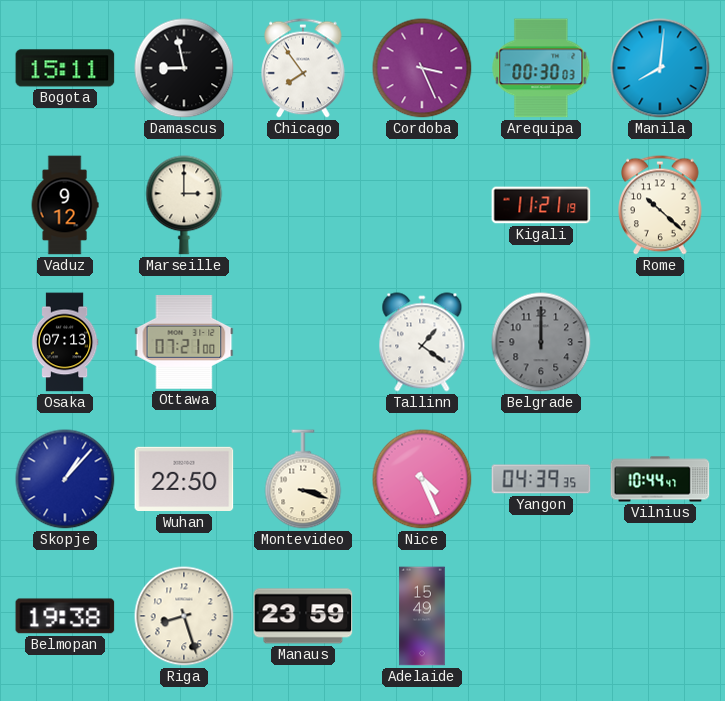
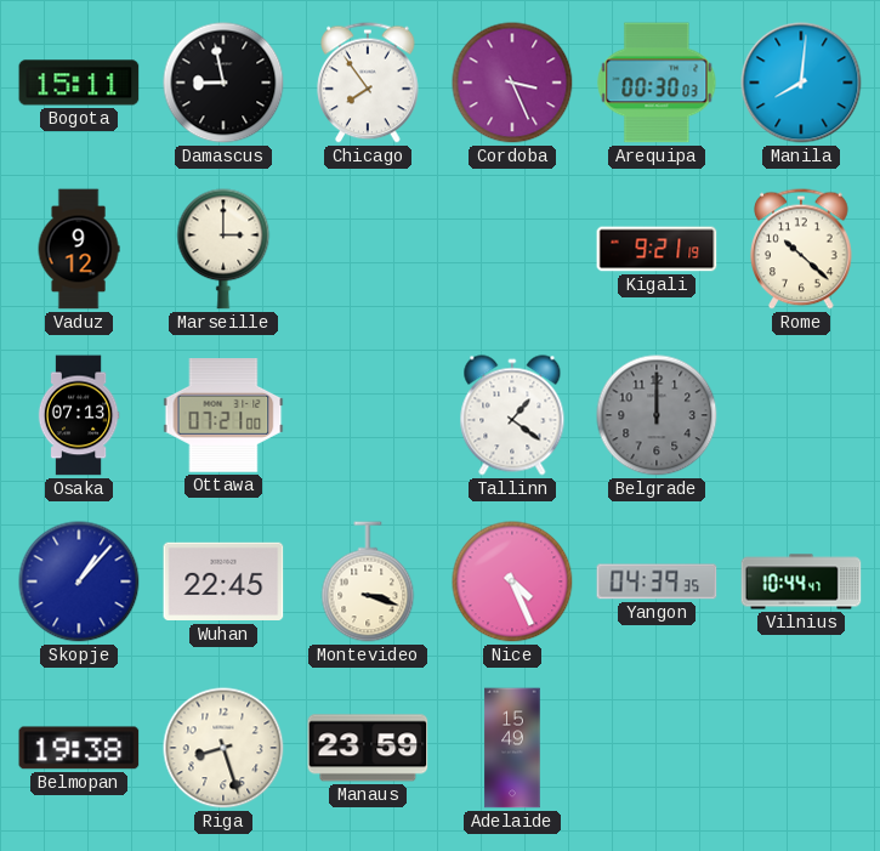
Kigali: 11:21 -> 9:21 (657, 249)
Wuhan: 22:50 -> 22:45 (223, 581)
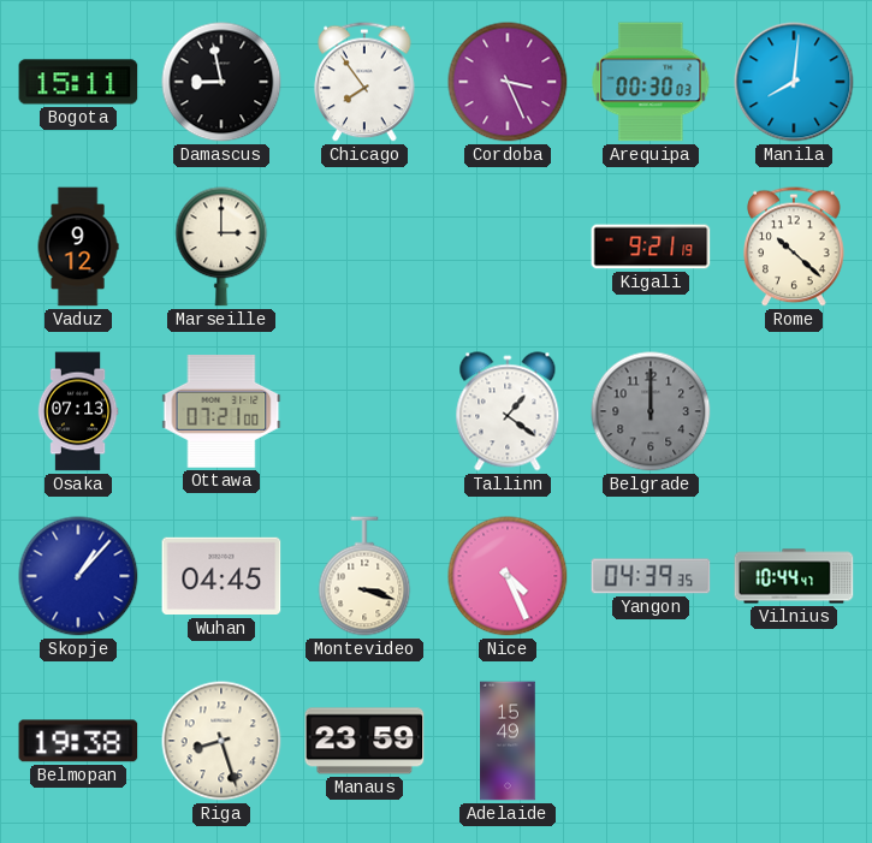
Wuhan: 22:45 -> 04:45 (221, 576)
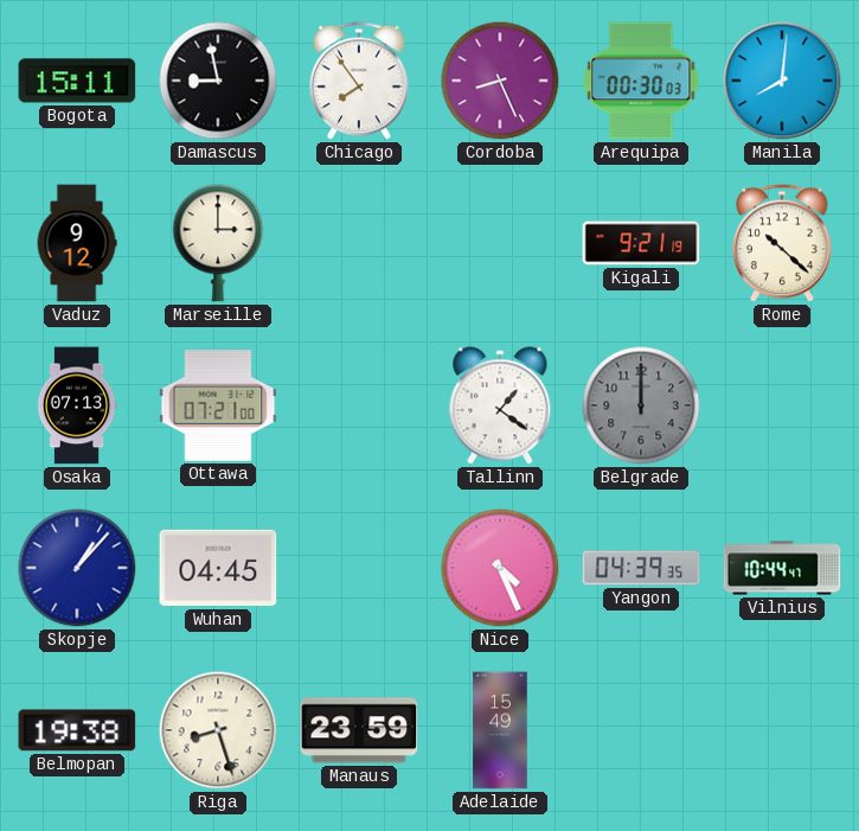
Cordoba: 3:26 -> 8:26 (500, 81)
Montevideo: 3:18 -> none (364, 576)
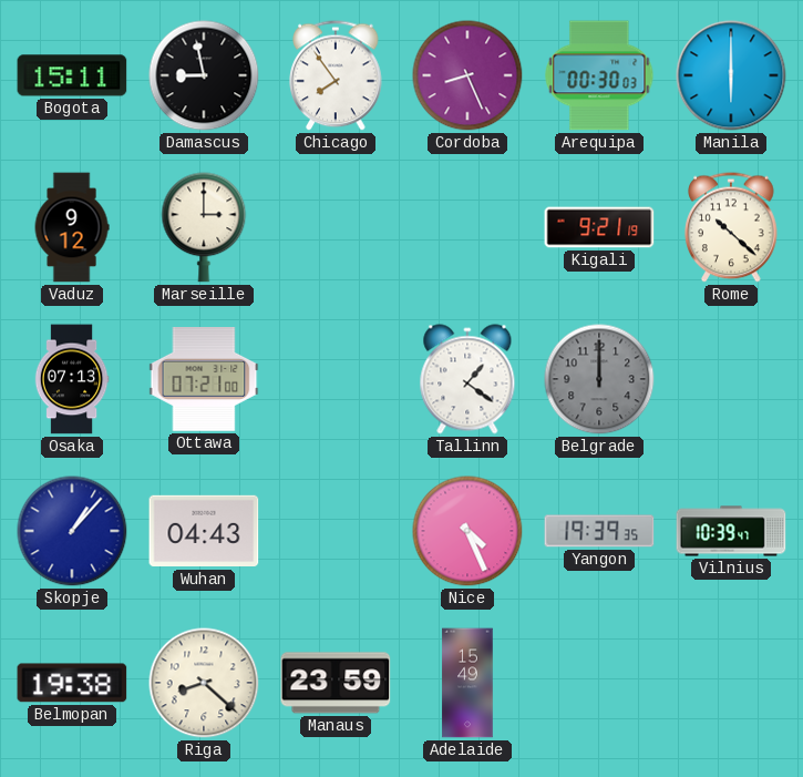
Manila: 8:01 -> 6:00 (731, 75)
Wuhan: 04:45 -> 04:43 (204, 531)
Yangon: 04:39 -> 19:39 (599, 531)
Vilnius: 10:44 -> 10:39 (731, 531)
Riga: 8:27 -> 8:22 (204, 683)
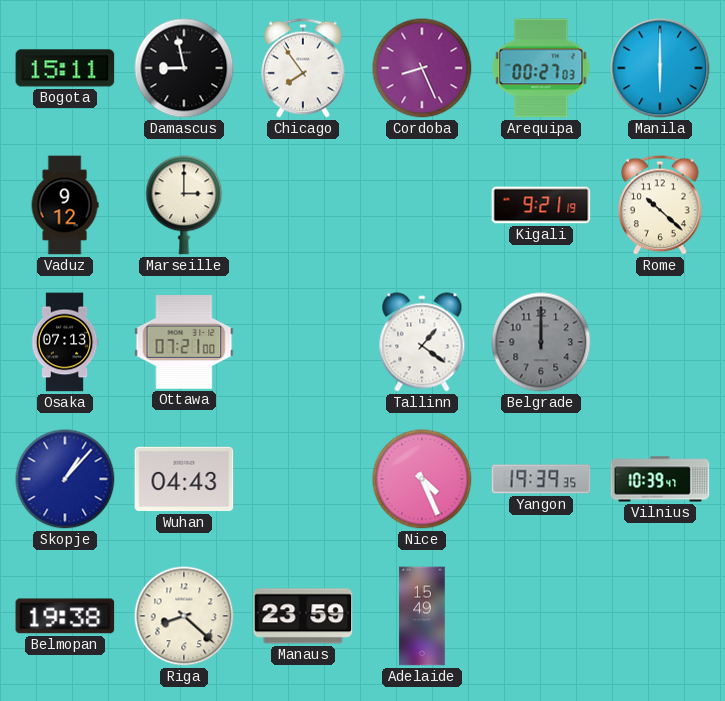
Arequipa: 00:30 -> 00:27 (541, 68)
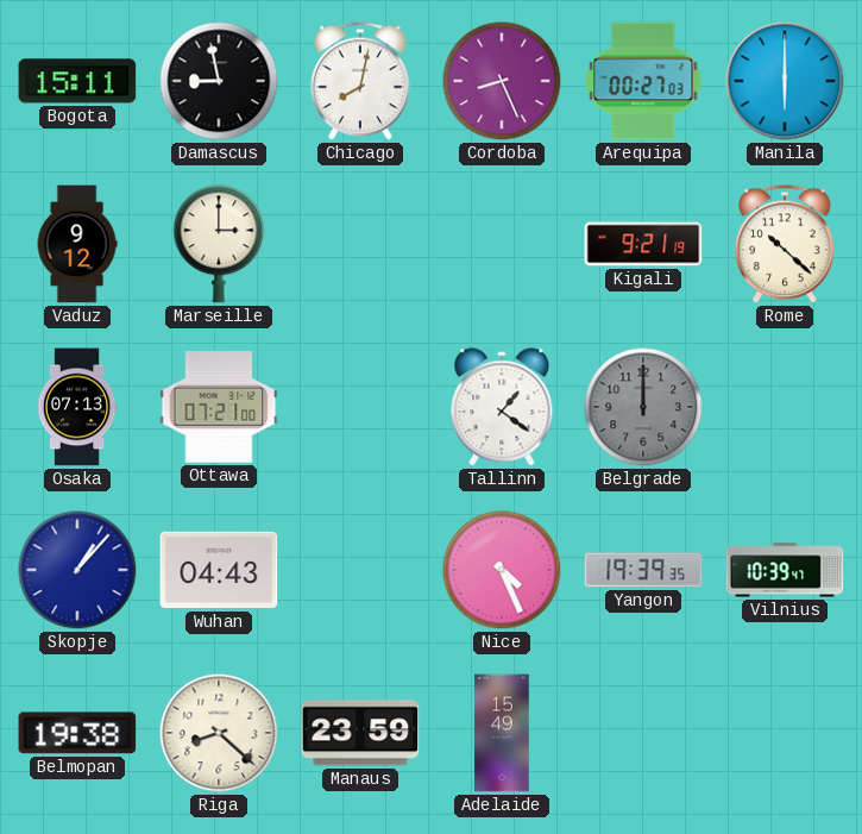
Chicago: 7:54 -> 8:02 (360, 81)
